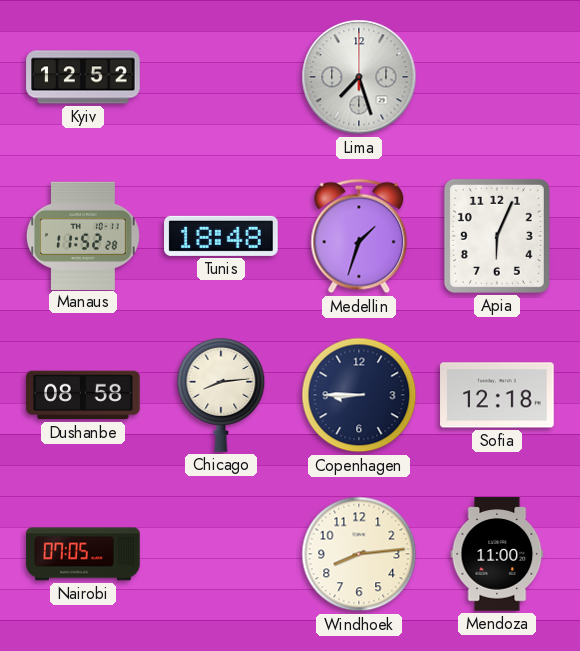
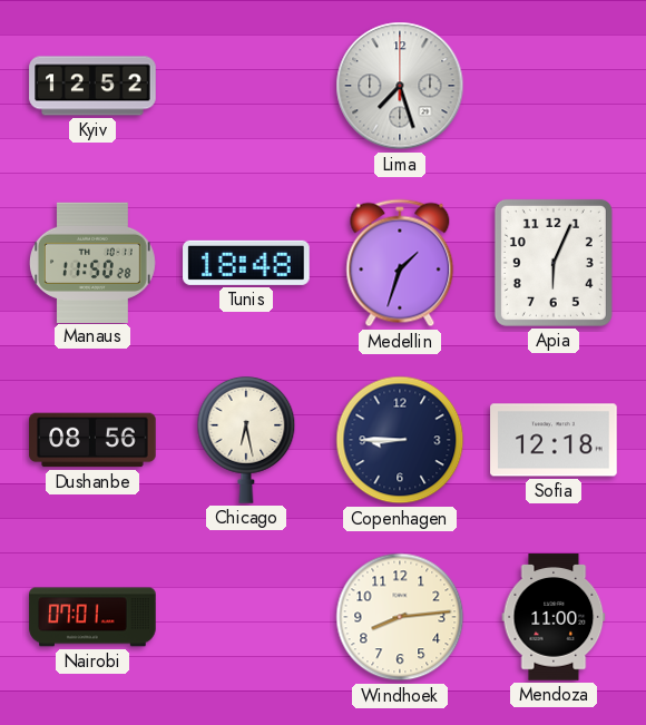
Manaus: 11:52 -> 11:50 (92, 262)
Dushanbe: 08:58 -> 08:56 (92, 440)
Chicago: 8:14 -> 6:28 (246, 440)
Nairobi: 07:05 -> 07:01 (92, 617)
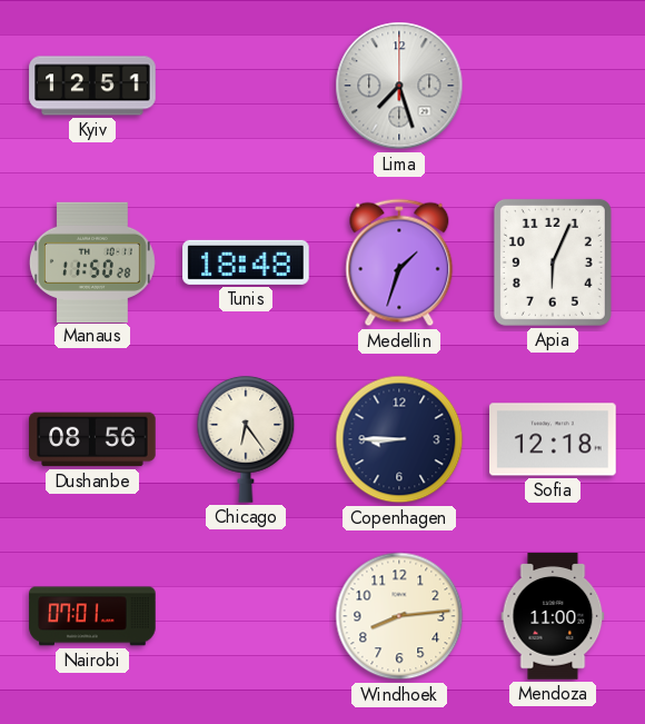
Kyiv: 12:52 -> 12:51 (92, 86)
Chicago: 6:28 -> 6:24 (246, 439)
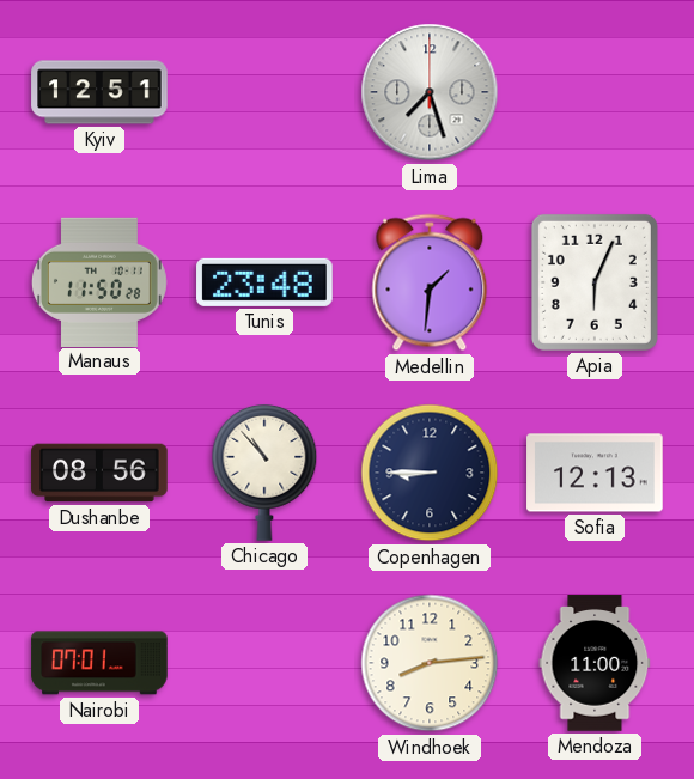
Tunis: 18:48 -> 23:48 (264, 282)
Medellin: 1:33 -> 1:31 (430, 282)
Chicago: 6:24 -> 10:53 (264, 473)
Sofia: 12:18 -> 12:13 (595, 473)
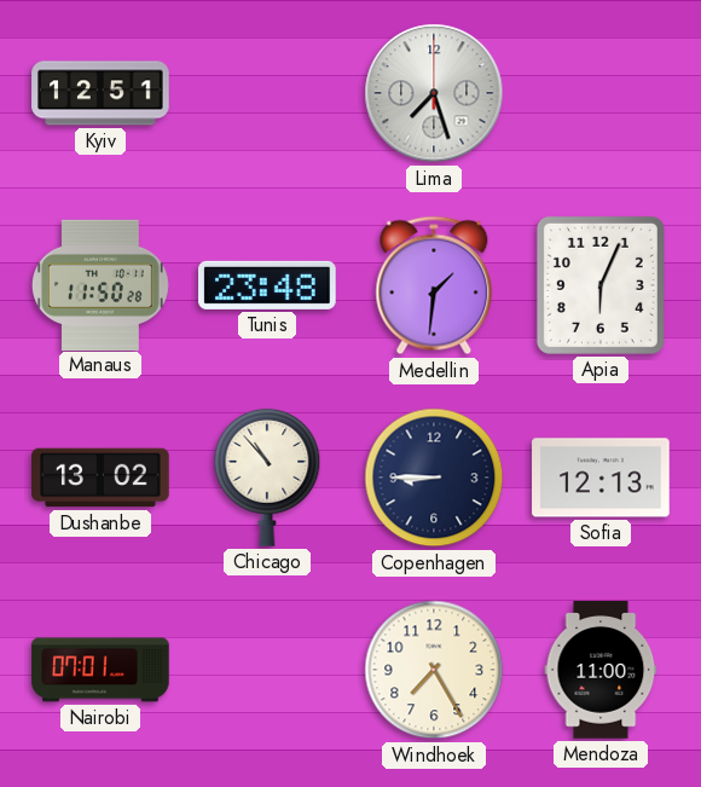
Dushanbe: 08:56 -> 13:02 (100, 478)
Windhoek: 8:14 -> 7:25 (434, 670)
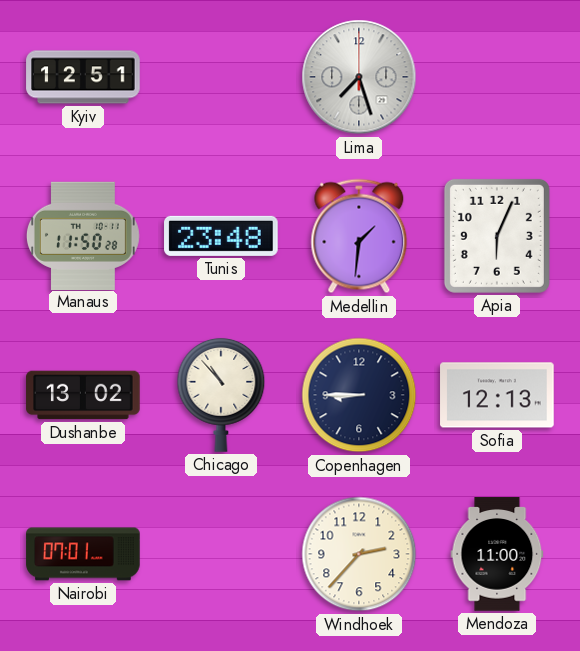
Windhoek: 7:25 -> 2:37 (359, 554)
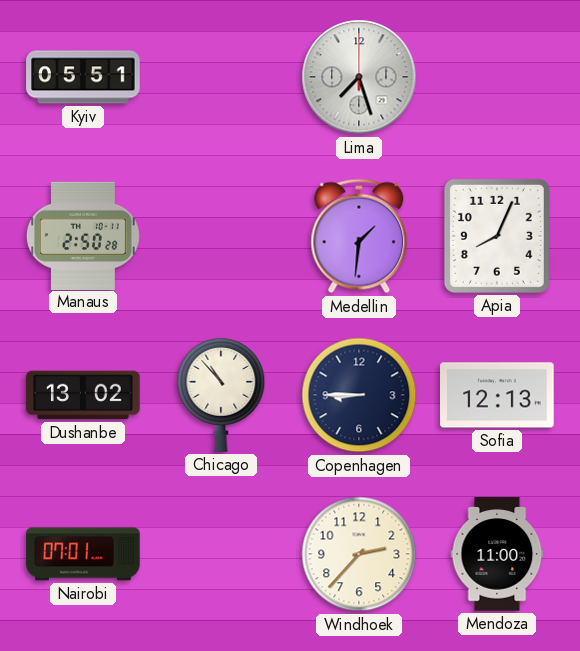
Kyiv: 12:51 -> 05:51 (83, 77)
Manaus: 11:50 -> 2:50 (83, 235)
Tunis: 23:48 -> none (221, 236)
Apia: 6:04 -> 8:04 (497, 236)
